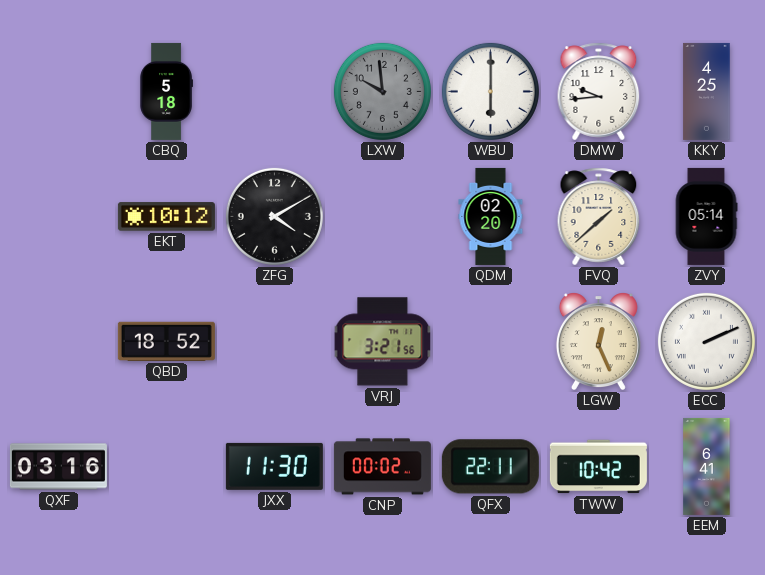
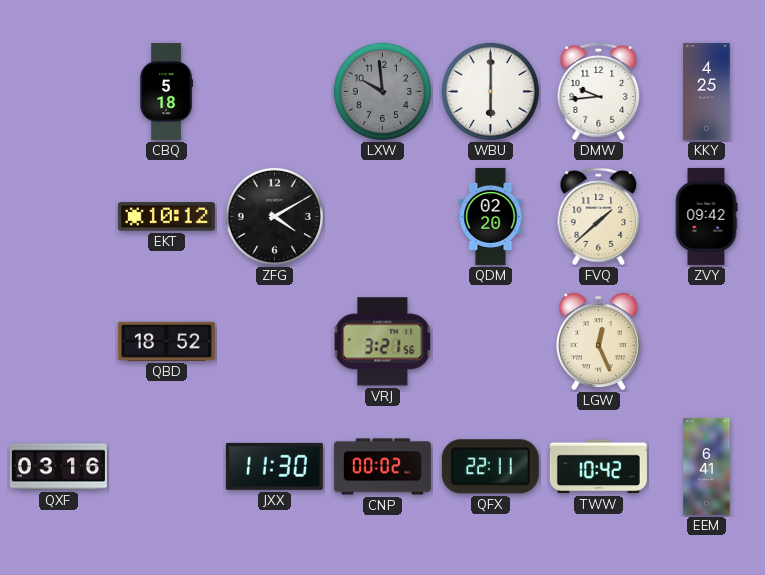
ZVY: 05:14 -> 09:42 (706, 216)
ECC: 2:11 -> none (706, 341)
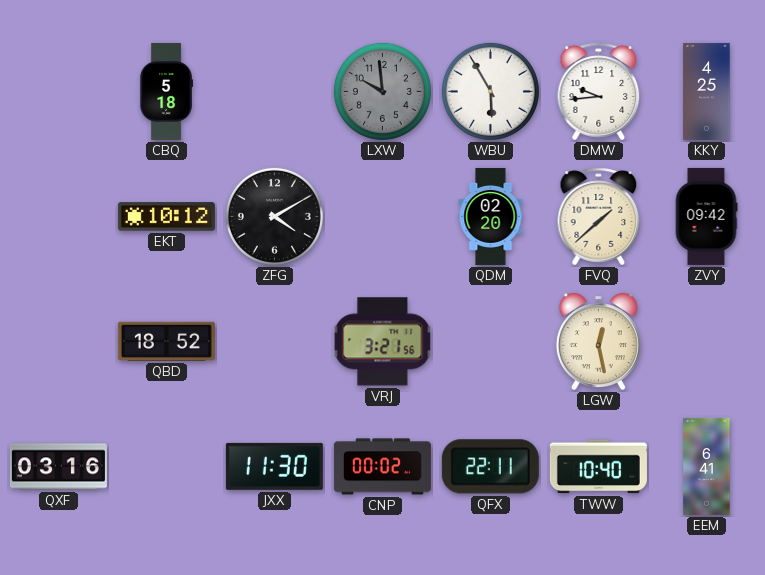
WBU: 6:00 -> 5:55 (490, 91)
LGW: 12:26 -> 12:28 (598, 342)
TWW: 10:42 -> 10:40 (598, 467)
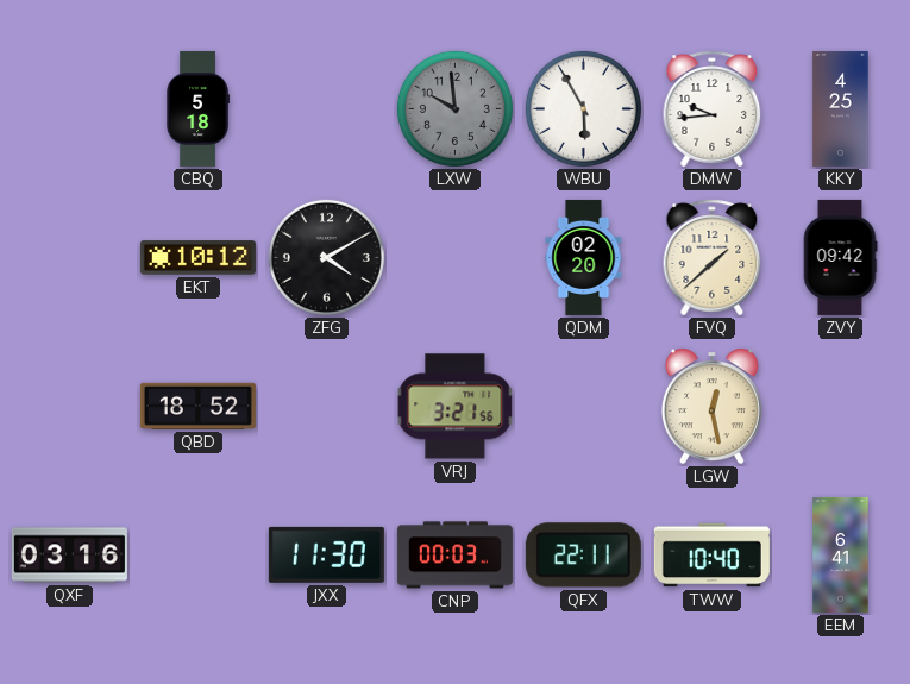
CNP: 00:02 -> 00:03 (454, 556)
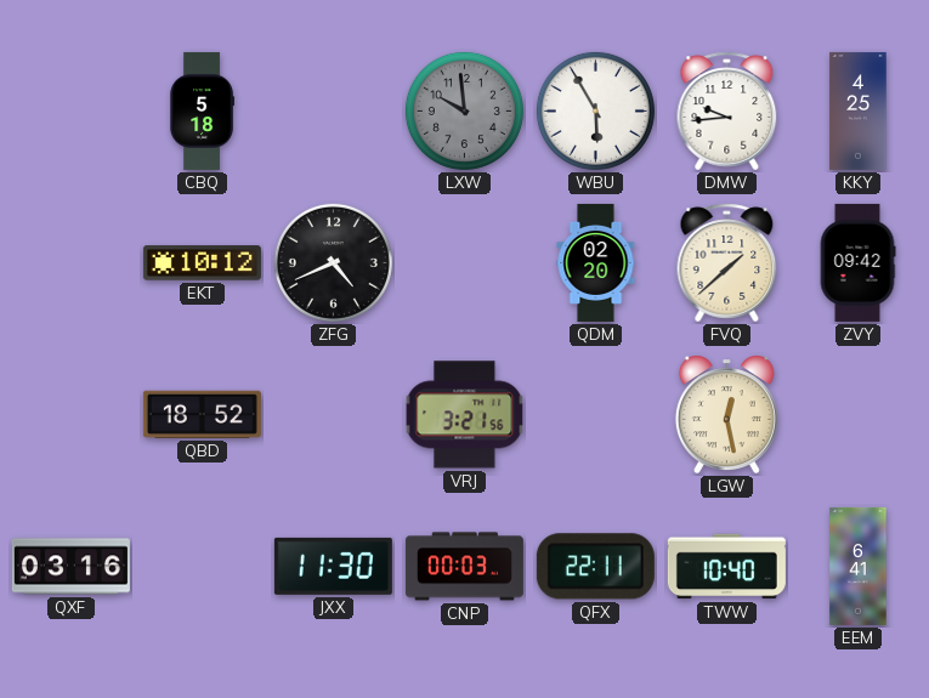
ZFG: 4:10 -> 4:41 (333, 262)
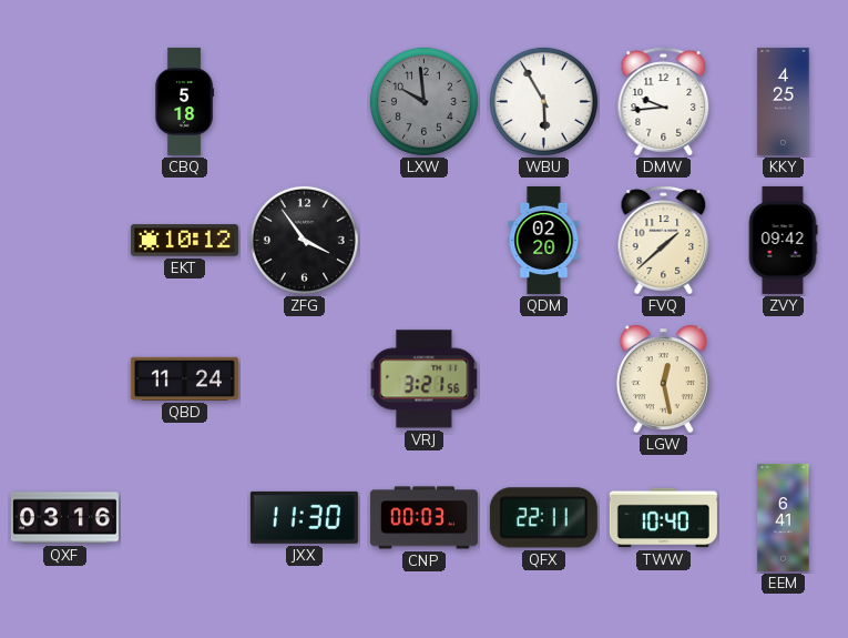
ZFG: 4:41 -> 3:54 (304, 240)
QBD: 18:52 -> 11:24 (184, 378)
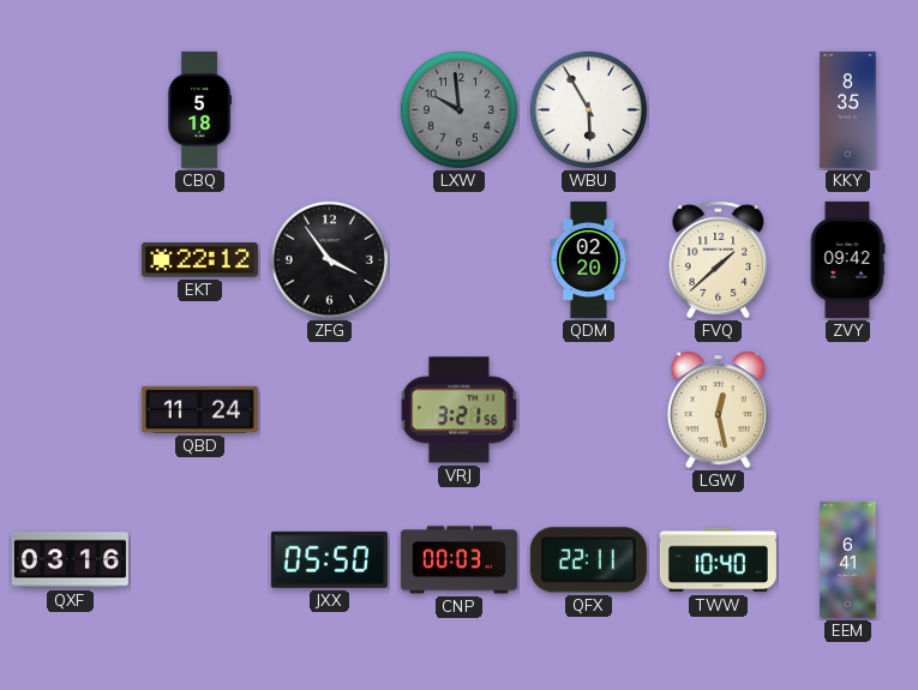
DMW: 9:44 -> none (664, 102)
KKY: 4:25 -> 8:35 (848, 109)
EKT: 10:12 -> 22:12 (199, 260)
JXX: 11:30 -> 05:50 (329, 559)
